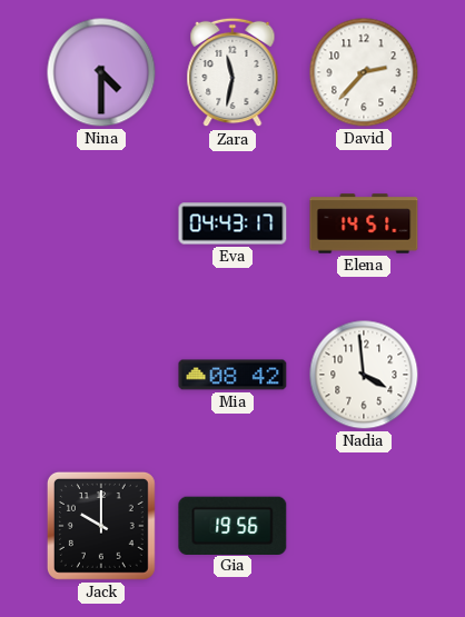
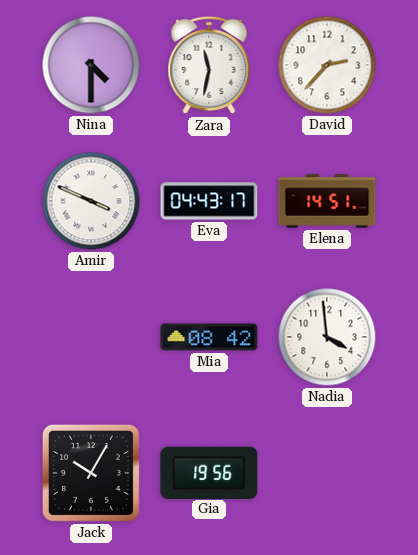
Amir: none -> 3:49 (91, 201)
Jack: 10:00 -> 10:05 (91, 473)
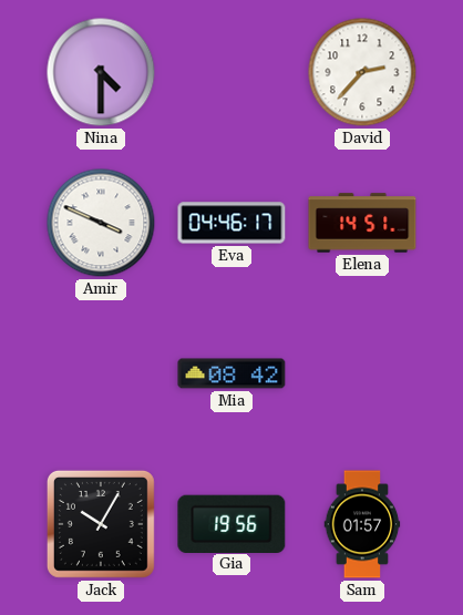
Zara: 11:32 -> none (209, 65)
Eva: 04:43 -> 04:46 (231, 223)
Nadia: 3:59 -> none (327, 337)
Sam: none -> 01:57 (362, 524)
